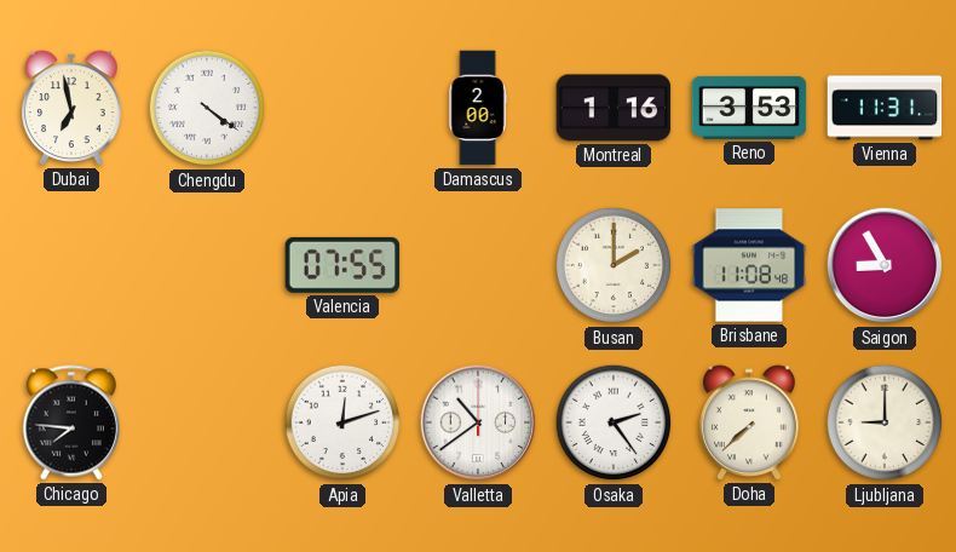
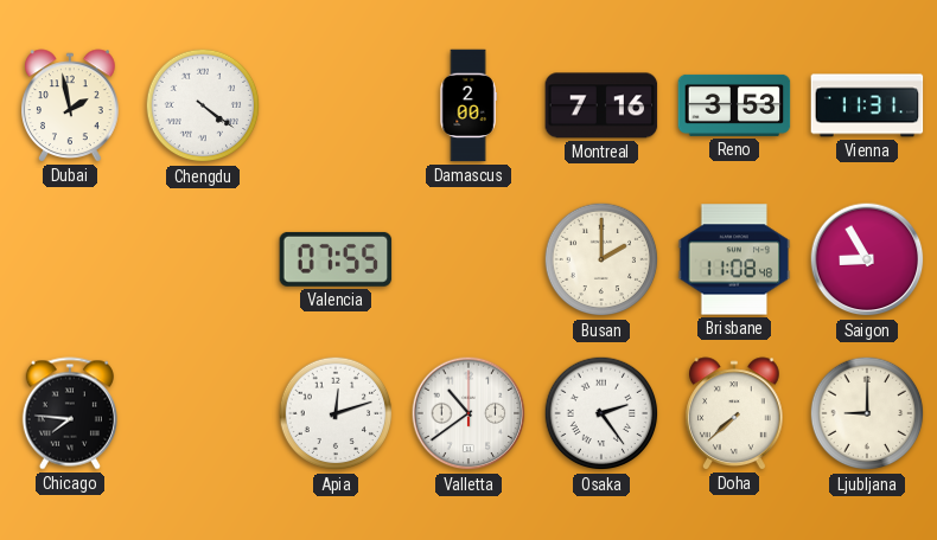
Dubai: 6:58 -> 1:58 (71, 105)
Montreal: 1:16 -> 7:16 (601, 105)
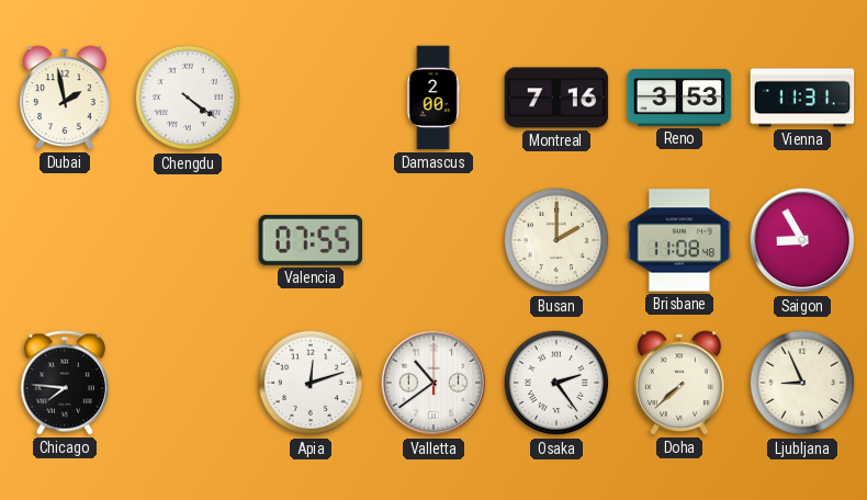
Ljubljana: 9:00 -> 8:56 (802, 383)
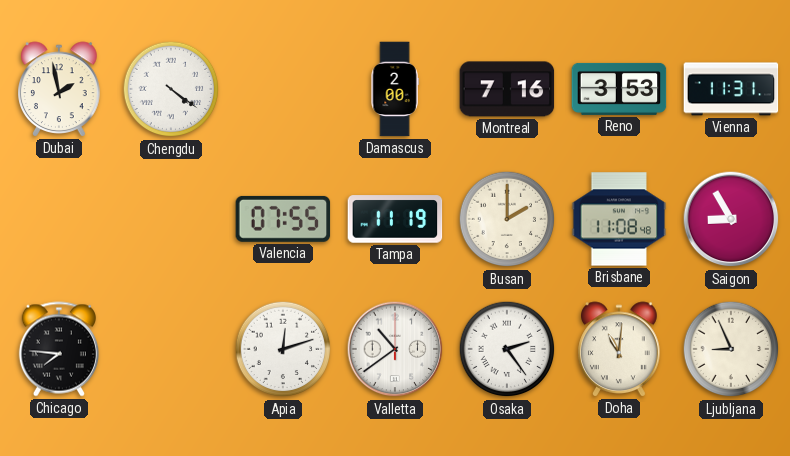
Tampa: none -> 11:19 (395, 219)
Doha: 7:38 -> 11:01 (620, 349)
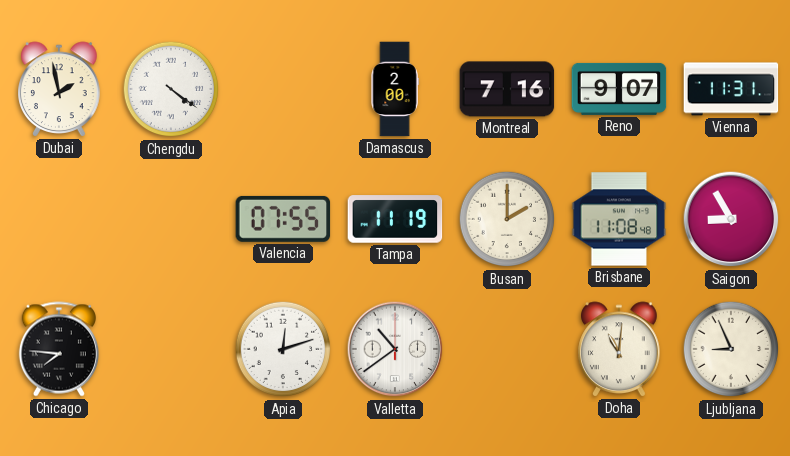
Reno: 3:53 -> 9:07 (619, 89)
Osaka: 2:24 -> none (507, 349)
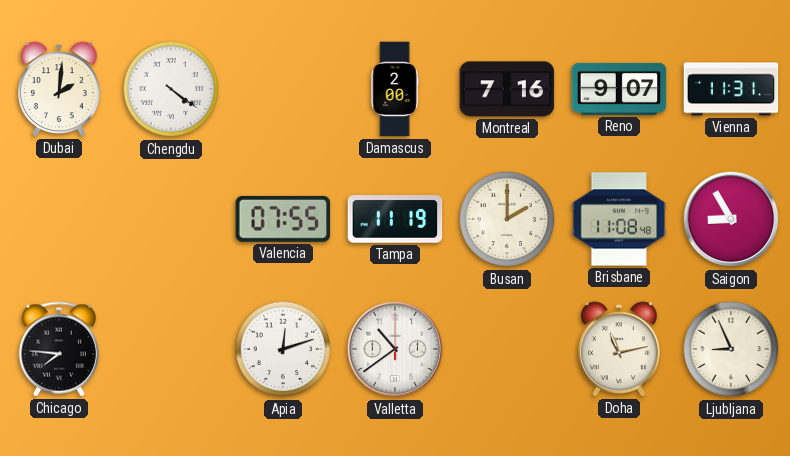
Dubai: 1:58 -> 2:01 (60, 89)
Doha: 11:01 -> 11:13 (620, 349)
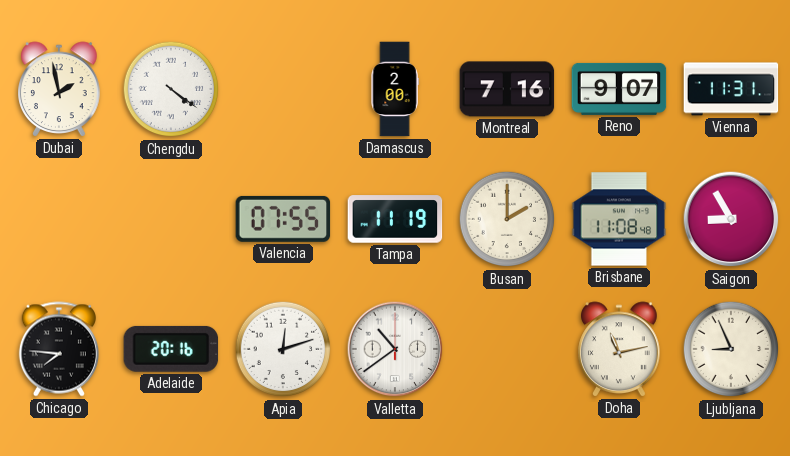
Dubai: 2:01 -> 1:58 (60, 89)
Adelaide: none -> 20:16 (171, 349)
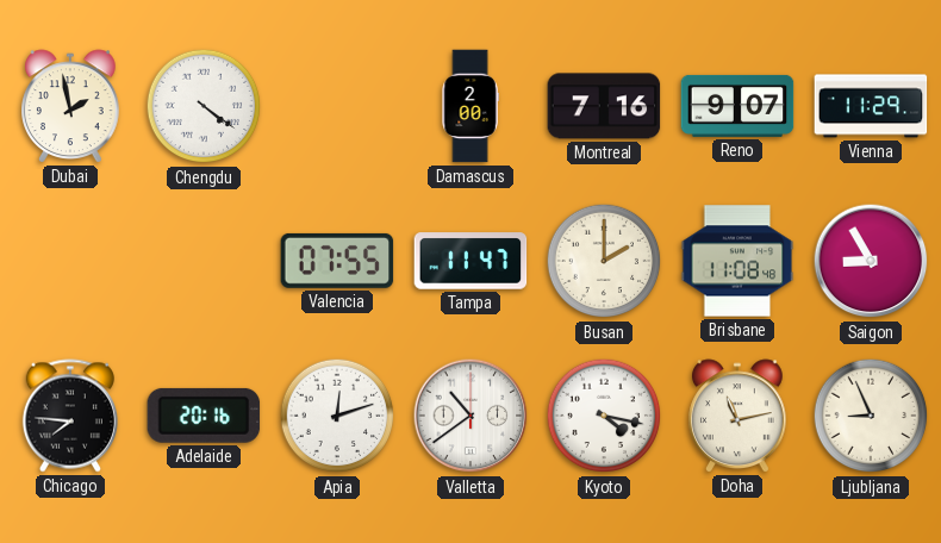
Vienna: 11:31 -> 11:29 (871, 106)
Tampa: 11:19 -> 11:47 (470, 261)
Kyoto: none -> 4:17 (604, 416)
